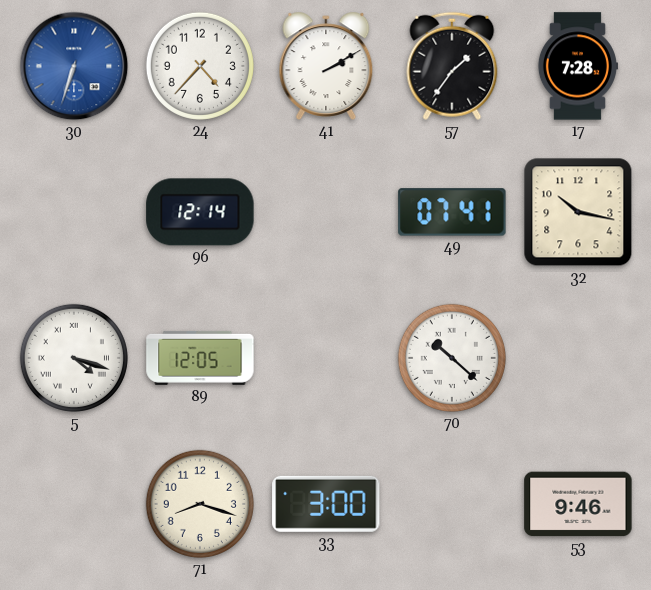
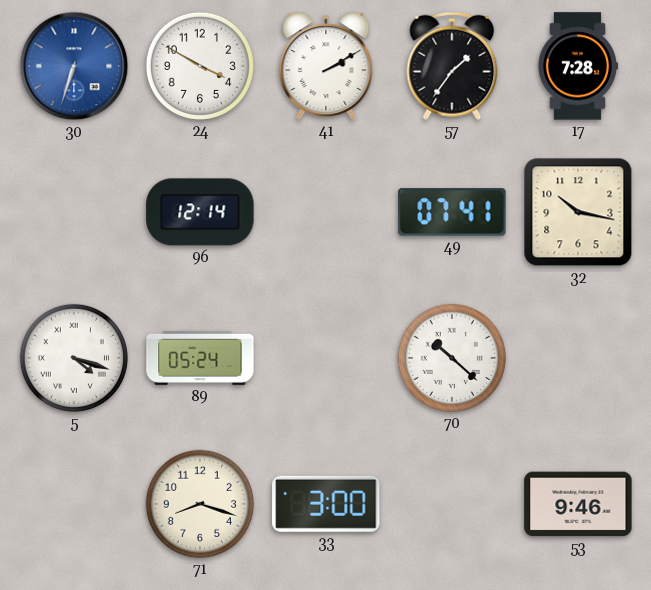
24: 4:37 -> 3:50 (200, 66)
89: 12:05 -> 05:24 (200, 358)
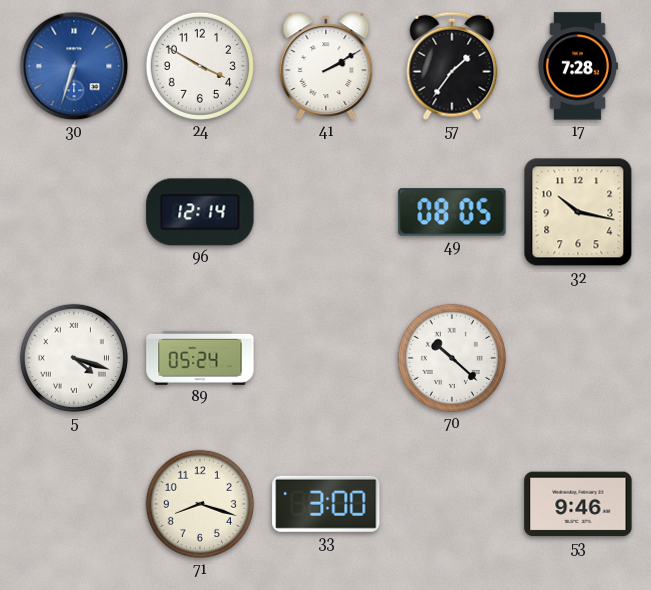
49: 07:41 -> 08:05 (452, 212)
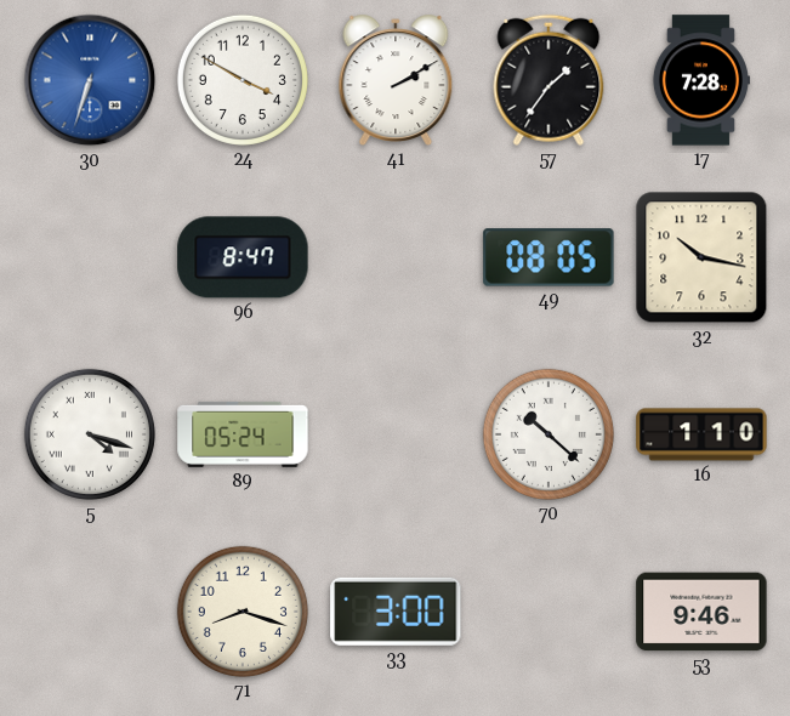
96: 12:14 -> 8:47 (243, 257)
16: none -> 1:10 (701, 434)
